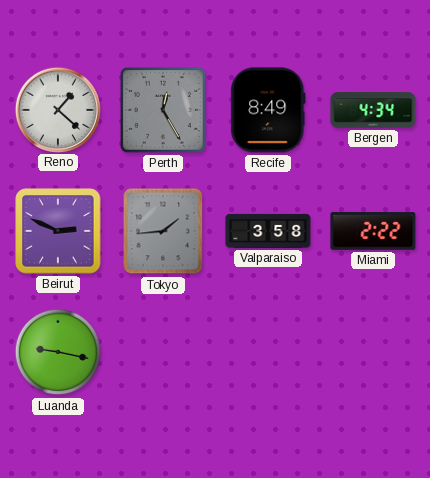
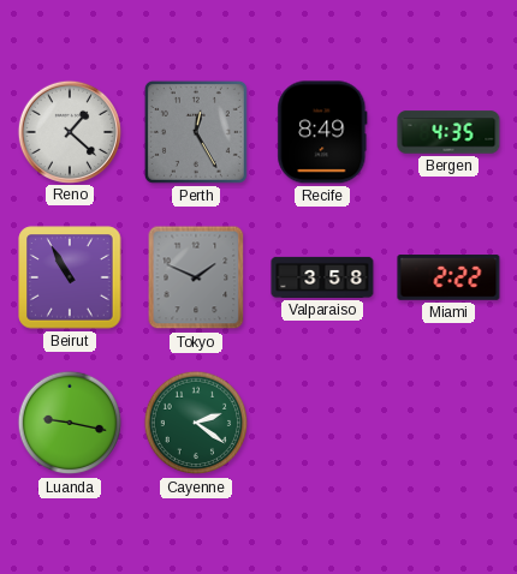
Bergen: 4:34 -> 4:35 (448, 132)
Beirut: 2:49 -> 10:55 (70, 277)
Tokyo: 1:44 -> 1:49 (196, 277)
Cayenne: none -> 2:21 (196, 423)
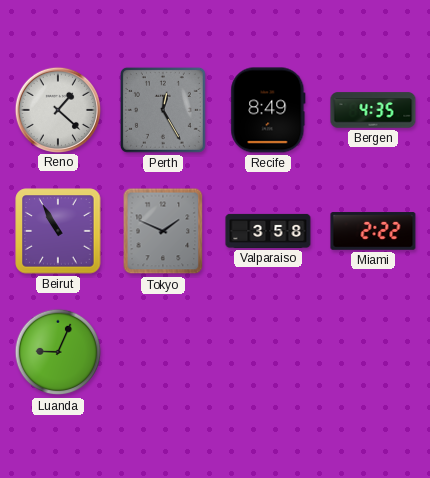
Luanda: 9:17 -> 9:04 (58, 352)
Cayenne: 2:21 -> none (196, 423)
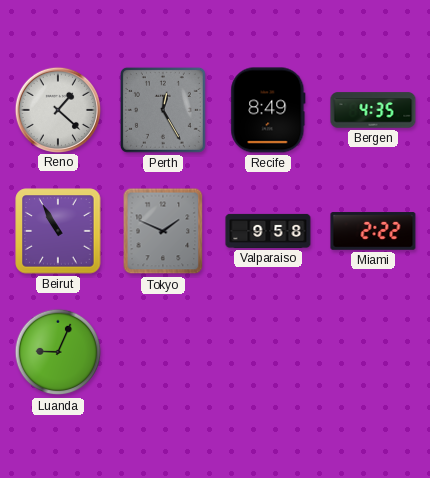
Valparaiso: 3:58 -> 9:58 (268, 231)
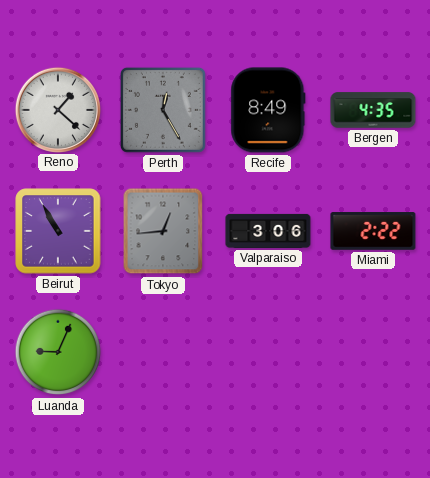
Tokyo: 1:49 -> 12:44 (163, 231)
Valparaiso: 9:58 -> 3:06 (268, 231)
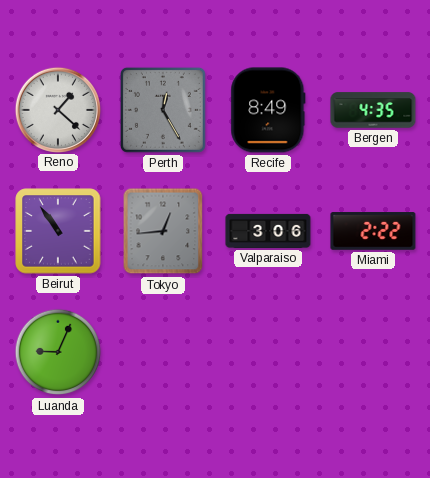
Beirut: 10:55 -> 10:54 (58, 231)
